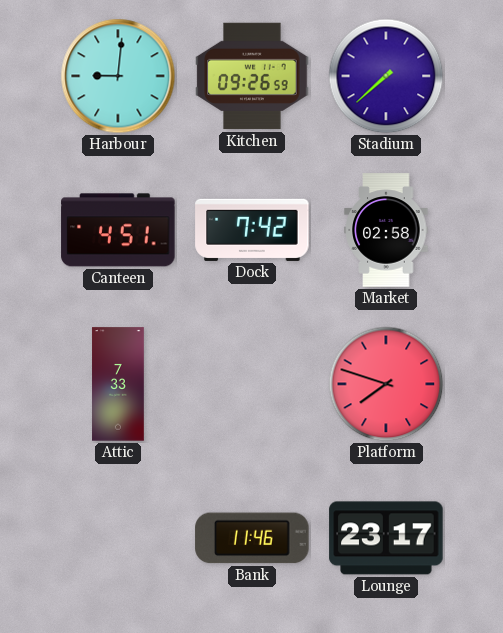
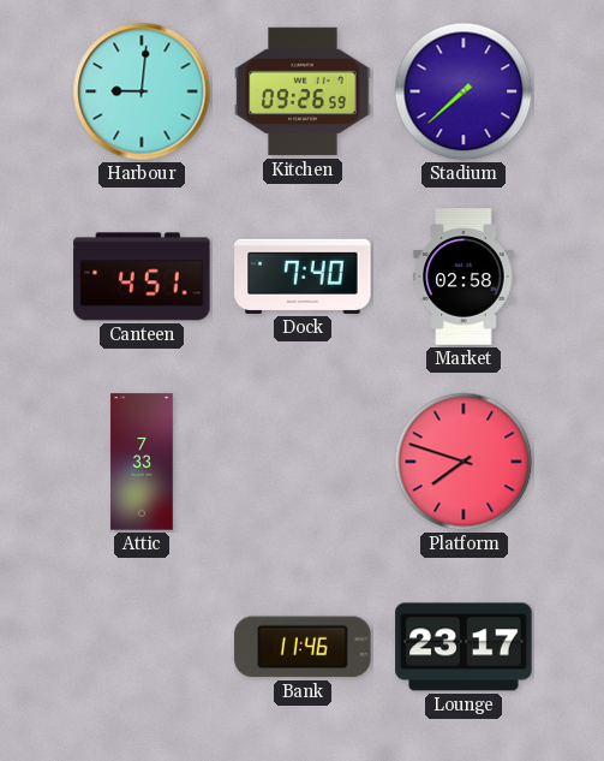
Dock: 7:42 -> 7:40 (303, 277)
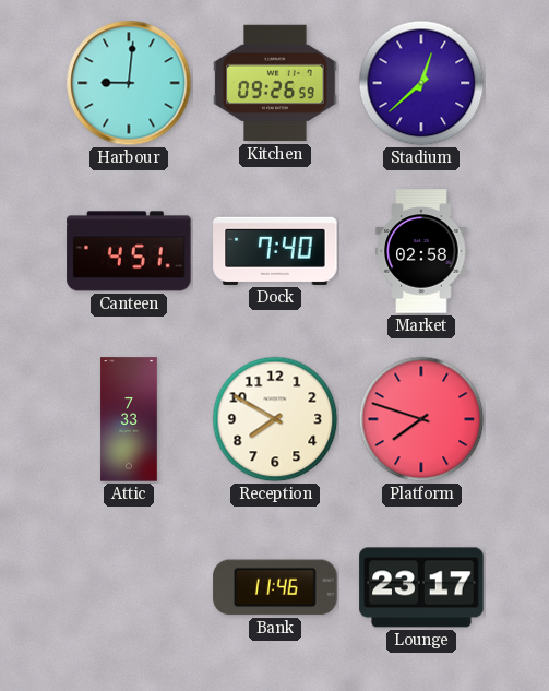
Stadium: 7:38 -> 12:38 (421, 83)
Reception: none -> 7:50 (275, 419)
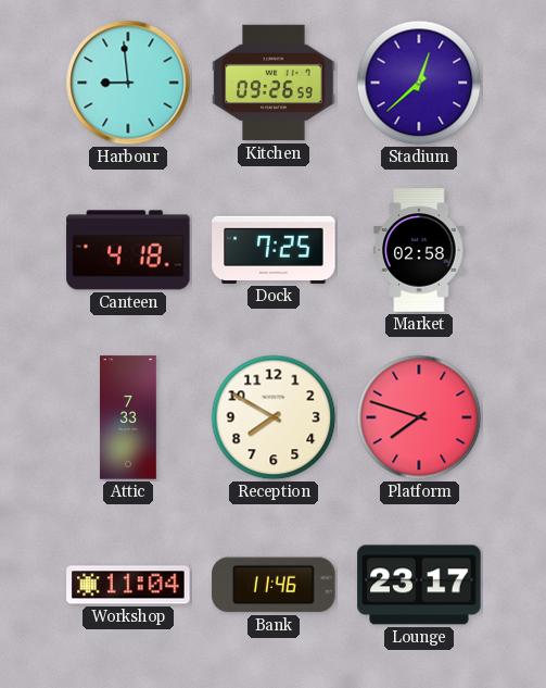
Harbour: 9:01 -> 8:59 (128, 83)
Canteen: 4:51 -> 4:18 (128, 250)
Dock: 7:40 -> 7:25 (274, 250)
Workshop: none -> 11:04 (128, 585)
